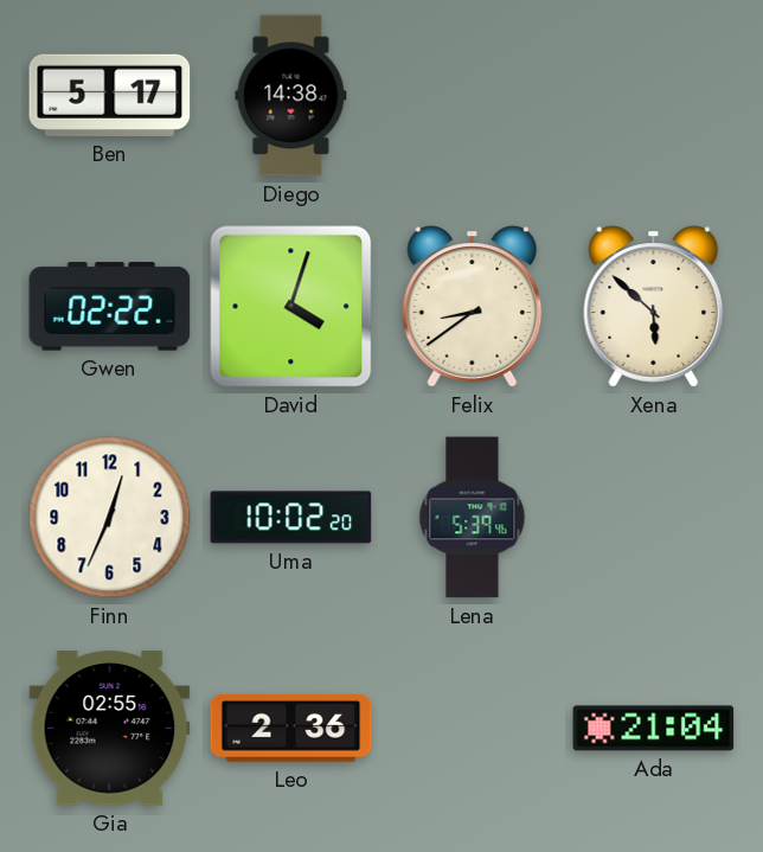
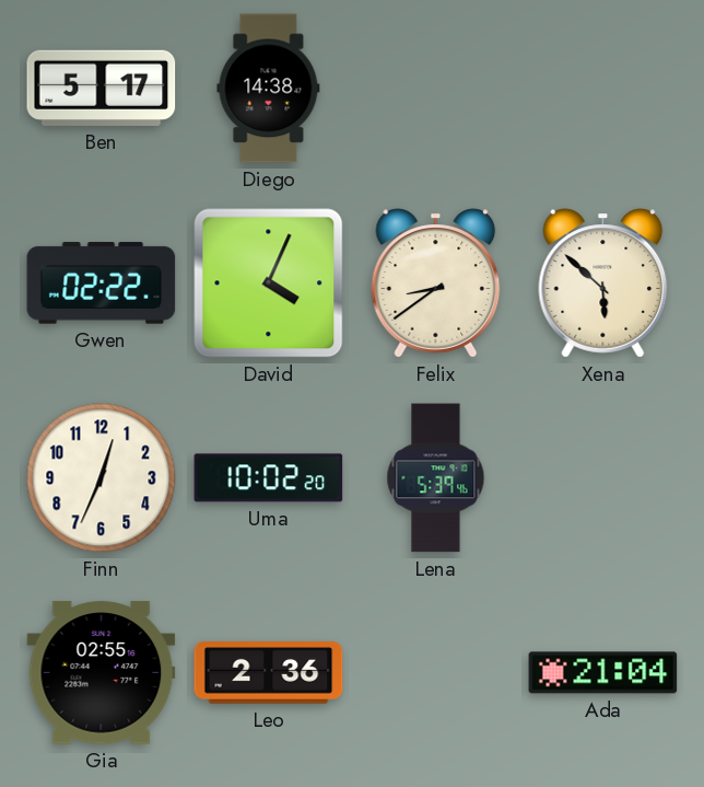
David: 4:03 -> 4:04 (269, 283)
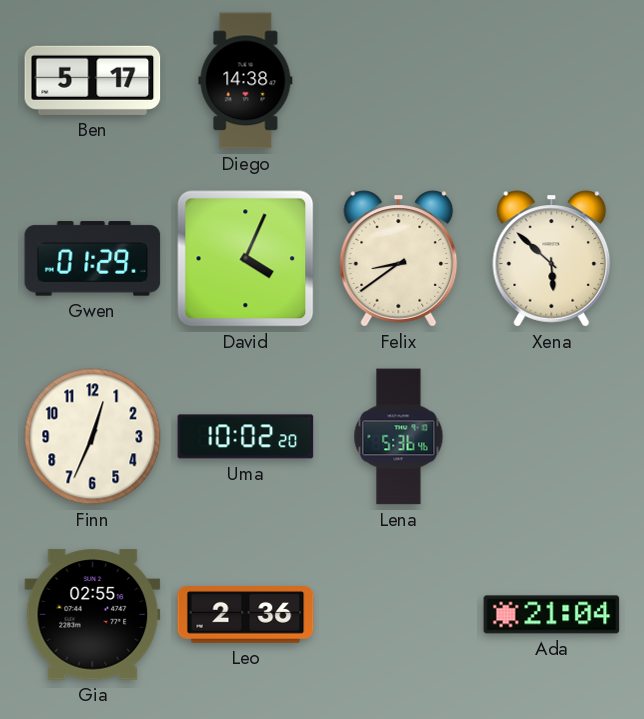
Gwen: 02:22 -> 01:29 (93, 259)
Lena: 5:39 -> 5:36 (399, 437)
